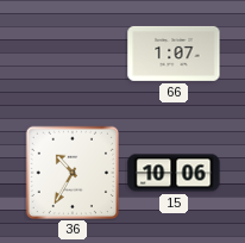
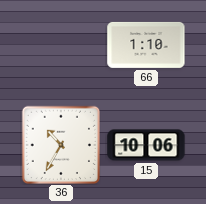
66: 1:07 -> 1:10 (146, 45)
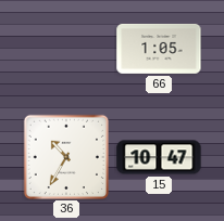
66: 1:10 -> 1:05 (159, 49)
15: 10:06 -> 10:47 (159, 157)
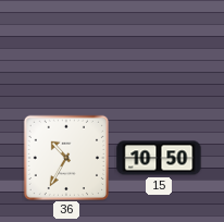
66: 1:05 -> none (159, 49)
15: 10:47 -> 10:50 (159, 158)
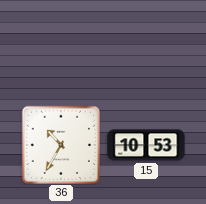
15: 10:50 -> 10:53 (146, 145)
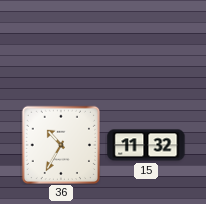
15: 10:53 -> 11:32 (146, 145)
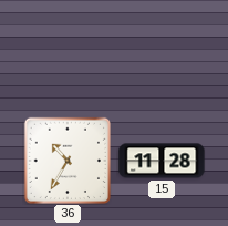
15: 11:32 -> 11:28 (162, 161)
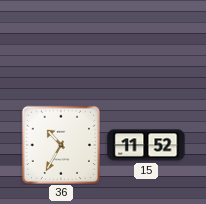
15: 11:28 -> 11:52 (146, 145)
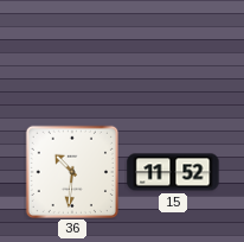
36: 10:35 -> 10:31 (71, 171)
